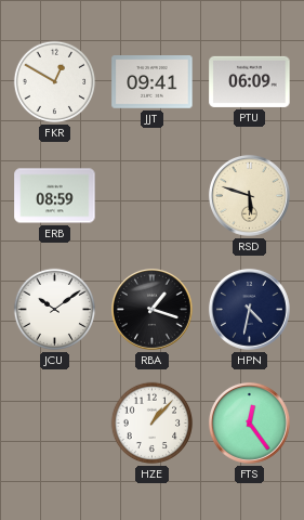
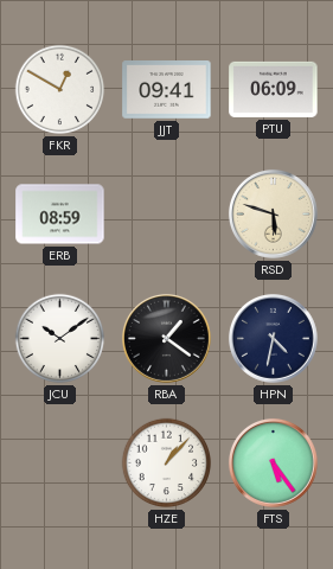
RBA: 1:18 -> 1:21 (166, 338)
FTS: 12:24 -> 5:24 (273, 462)
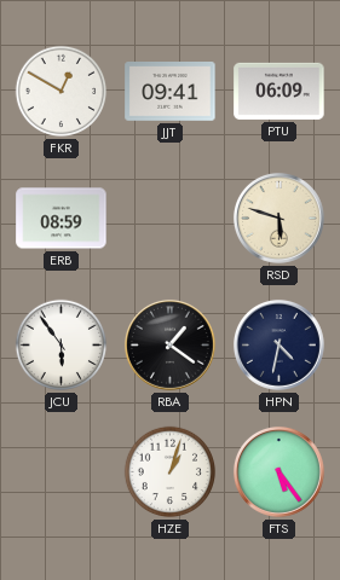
JCU: 10:09 -> 5:54 (62, 346)
HZE: 1:07 -> 1:03 (171, 472)
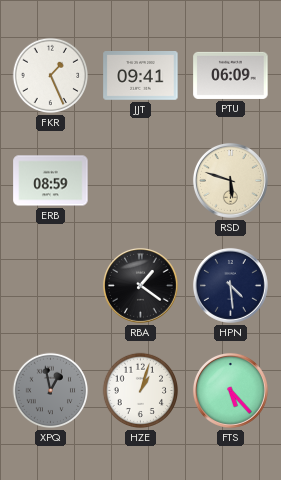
FKR: 12:50 -> 1:26 (51, 76)
JCU: 5:54 -> none (62, 346)
HPN: 4:32 -> 4:29 (230, 285)
XPQ: none -> 12:58 (51, 391)
FTS: 5:24 -> 5:23 (230, 390)
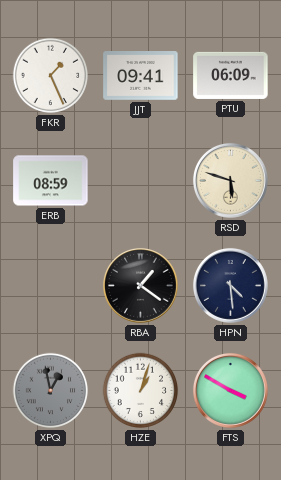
FTS: 5:23 -> 3:50 (230, 390)
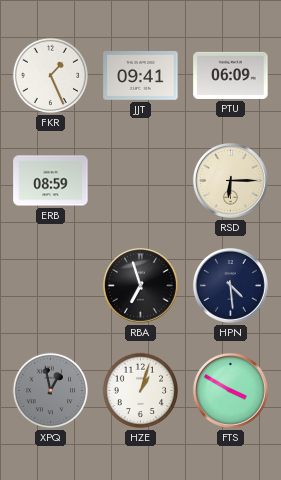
RSD: 5:48 -> 6:15 (230, 180)
RBA: 1:21 -> 6:57 (140, 285)
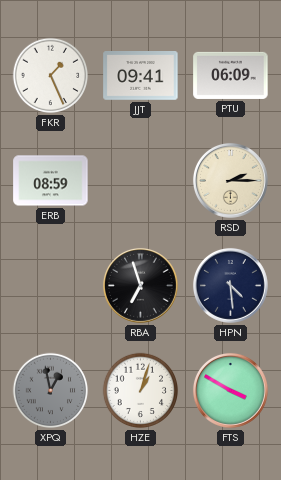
RSD: 6:15 -> 2:15 (230, 180)
